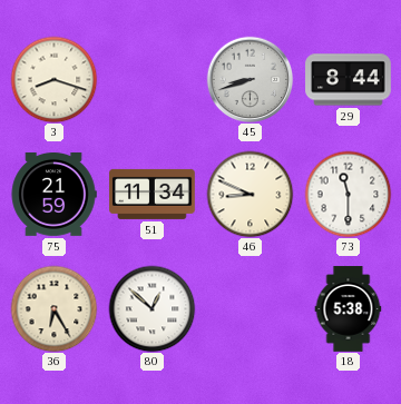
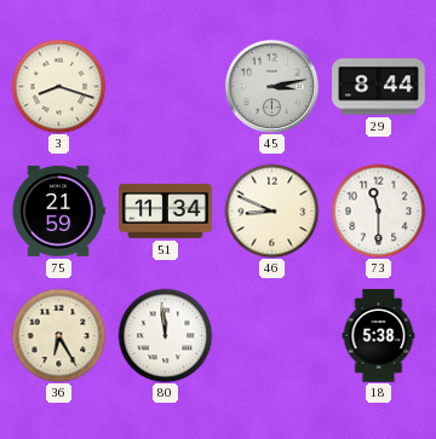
45: 8:42 -> 3:13 (271, 86)
80: 12:52 -> 11:59 (165, 335)
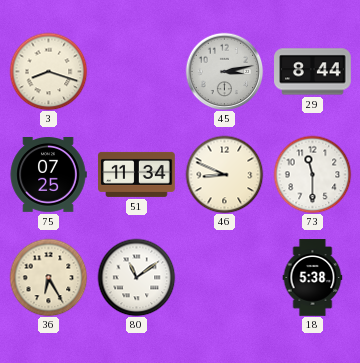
75: 21:59 -> 07:25 (48, 175)
80: 11:59 -> 11:09 (136, 277)
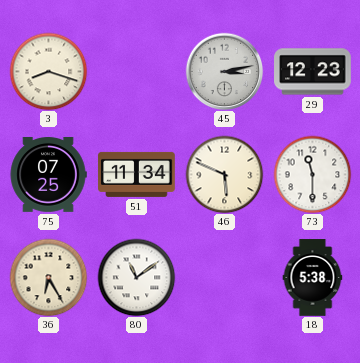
29: 8:44 -> 12:23 (313, 72)
46: 8:49 -> 5:49 (224, 174)
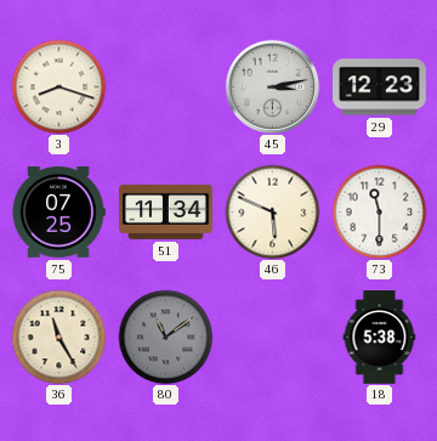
36: 6:25 -> 11:25 (58, 337)
80 dial: white -> grey (165, 337)
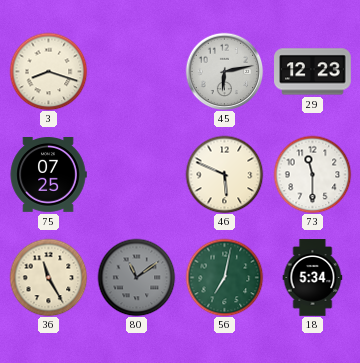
45: 3:13 -> 6:13 (224, 71)
51: 11:34 -> none (166, 211)
56: none -> 7:02 (224, 277)
18: 5:38 -> 5:34 (313, 278)
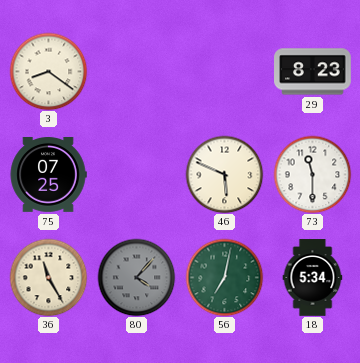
3: 8:18 -> 8:21 (48, 71)
45: 6:13 -> none (224, 71)
29: 12:23 -> 8:23 (313, 72)
80: 11:09 -> 4:07 (136, 277)
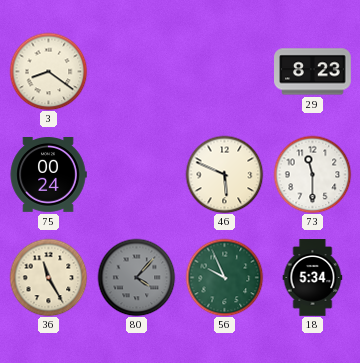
75: 07:25 -> 00:24 (48, 175)
56: 7:02 -> 9:56 (224, 277)
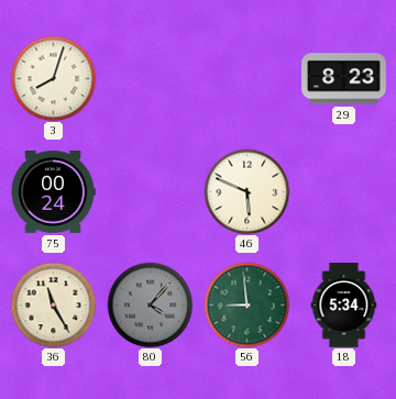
3: 8:21 -> 8:03 (53, 78)
73: 11:30 -> none (312, 174)
56: 9:56 -> 8:59 (246, 304)
